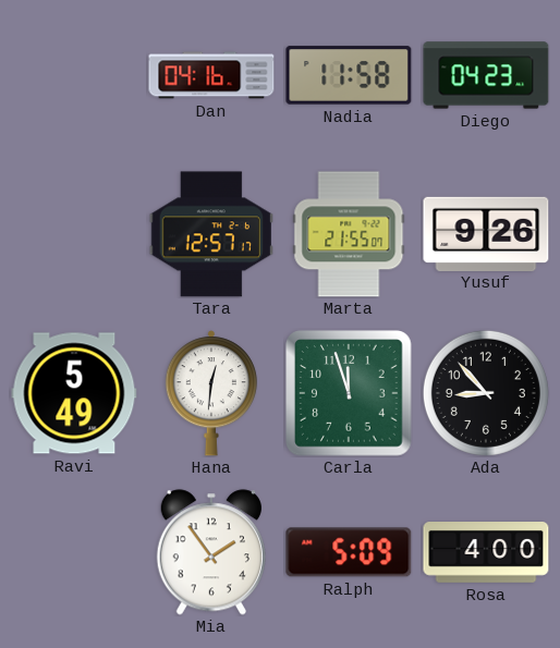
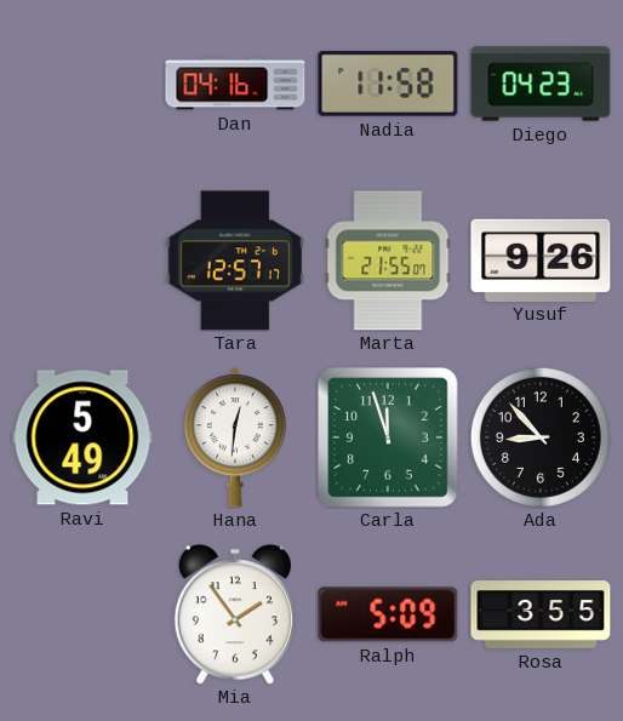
Rosa: 4:00 -> 3:55 (541, 616)
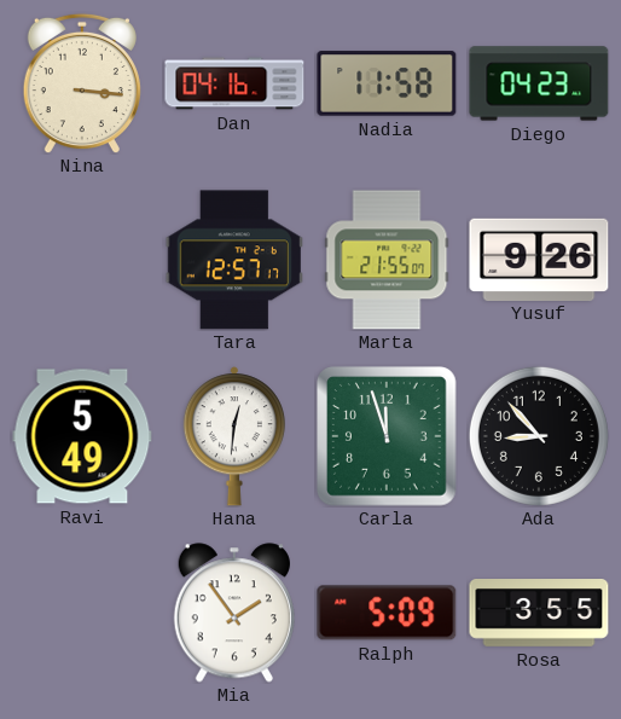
Nina: none -> 3:16 (82, 83)
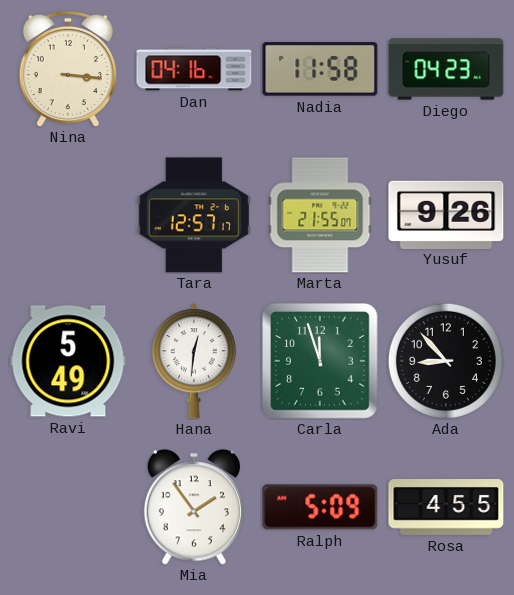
Rosa: 3:55 -> 4:55 (446, 508)
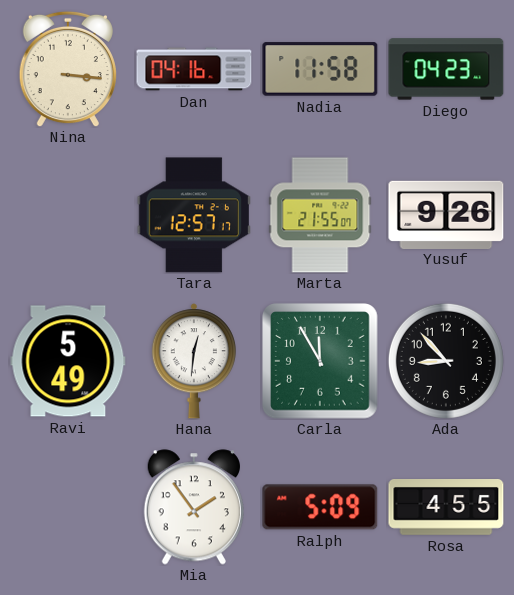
Carla: 11:57 -> 11:55 (320, 361)
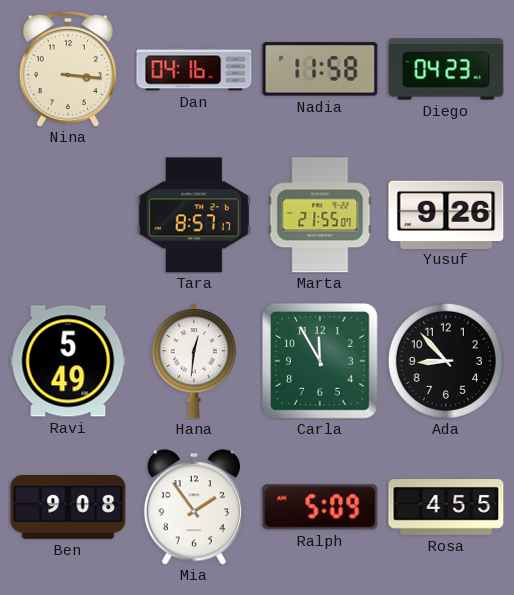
Tara: 12:57 -> 8:57 (193, 215)
Ben: none -> 9:08 (68, 507)
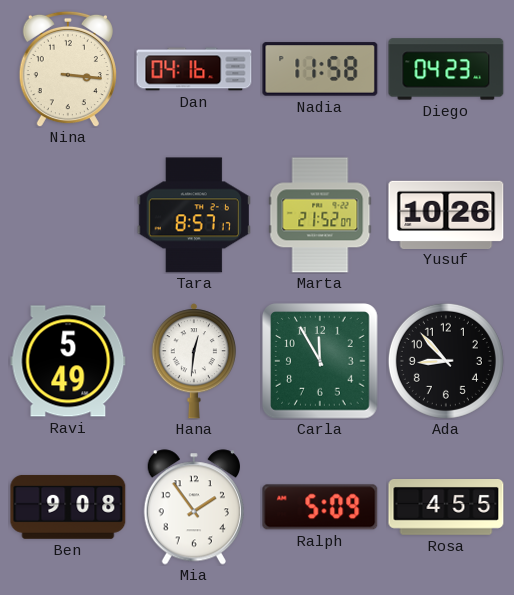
Marta: 21:55 -> 21:52 (320, 215)
Yusuf: 9:26 -> 10:26 (446, 214)
